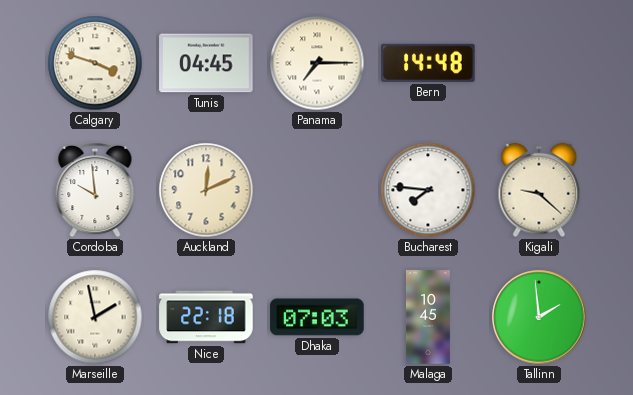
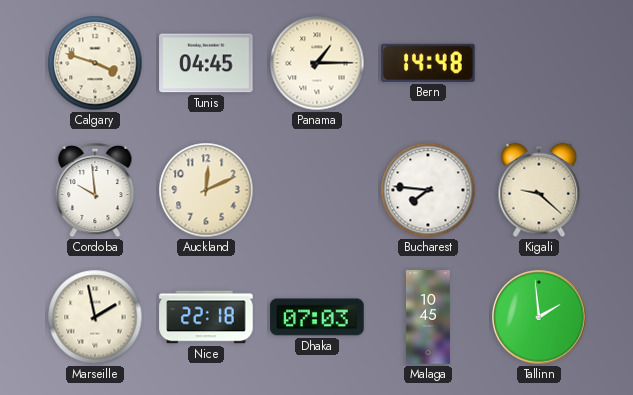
Panama: 7:15 -> 1:15 (317, 63)
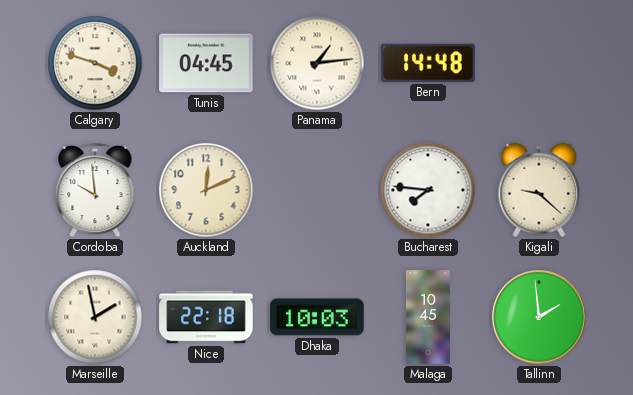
Panama: 1:15 -> 1:14 (317, 63)
Dhaka: 07:03 -> 10:03 (317, 317)
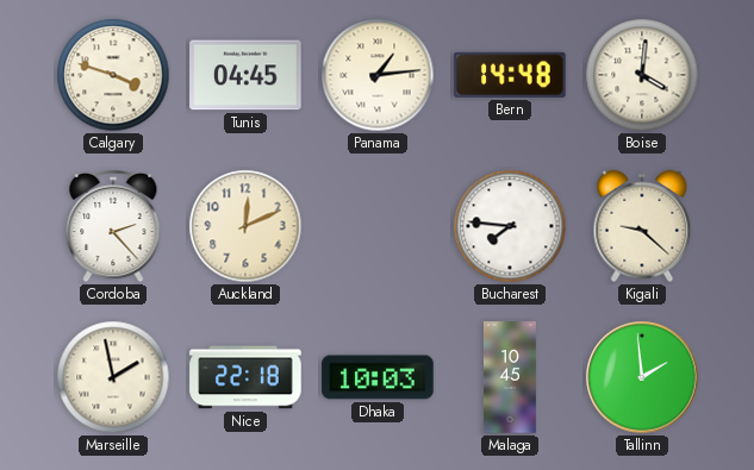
Boise: none -> 4:01 (642, 75)
Cordoba: 9:59 -> 2:23 (113, 226)
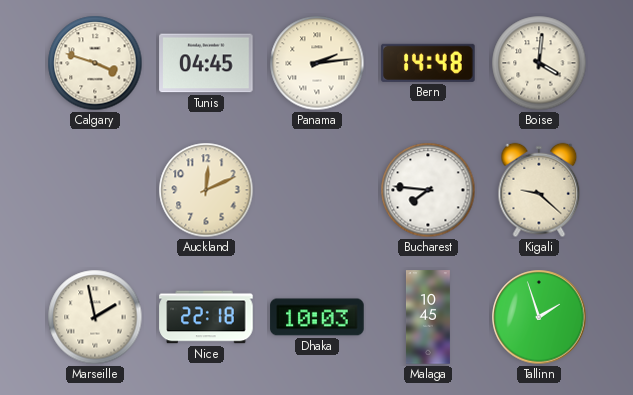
Panama: 1:14 -> 2:14 (317, 63)
Cordoba: 2:23 -> none (113, 226)
Tallinn: 1:59 -> 1:57 (539, 317)
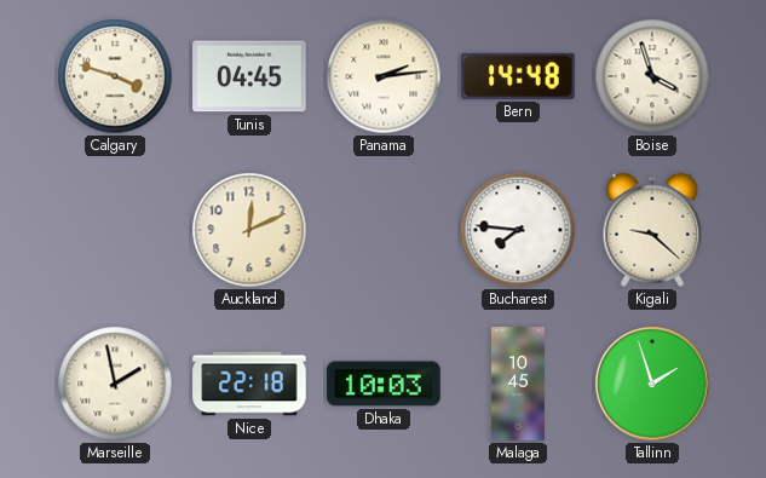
Boise: 4:01 -> 3:57 (652, 76)
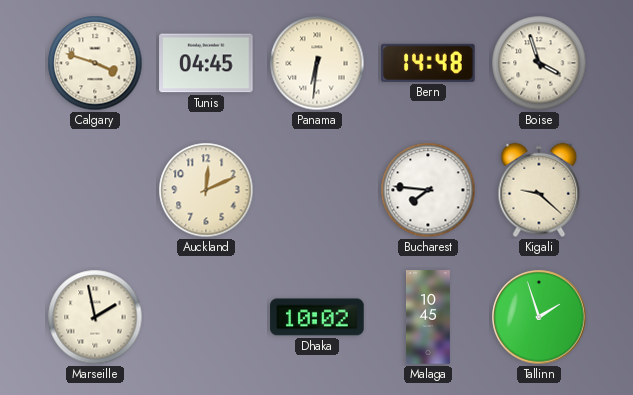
Panama: 2:14 -> 6:31 (317, 63)
Nice: 22:18 -> none (249, 384)
Dhaka: 10:03 -> 10:02 (317, 317)
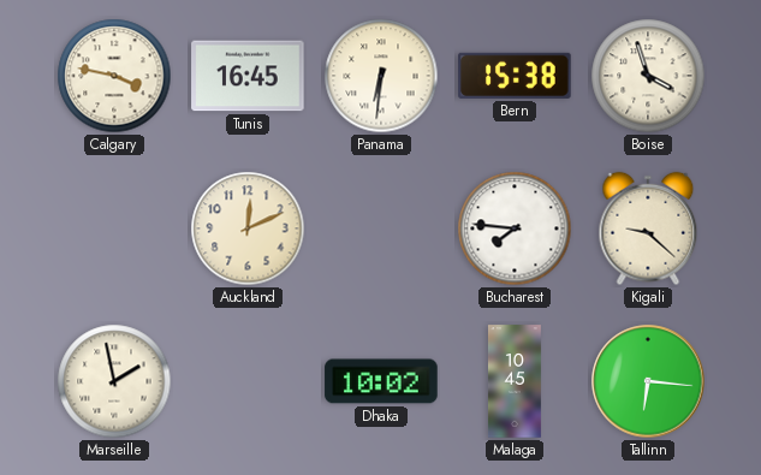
Calgary: 3:48 -> 3:47 (114, 76)
Tunis: 04:45 -> 16:45 (248, 76)
Bern: 14:48 -> 15:38 (515, 76)
Tallinn: 1:57 -> 6:16 (648, 381)
